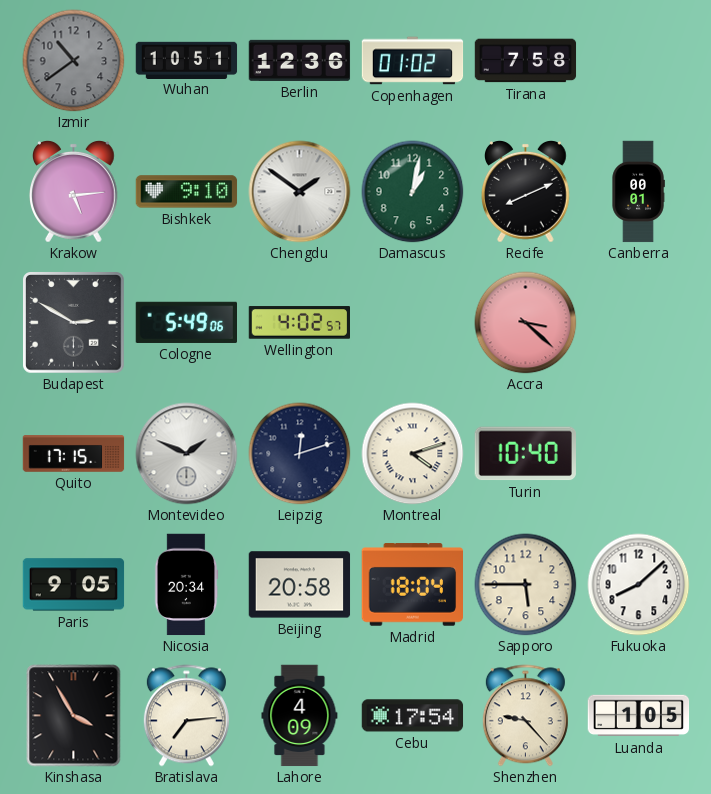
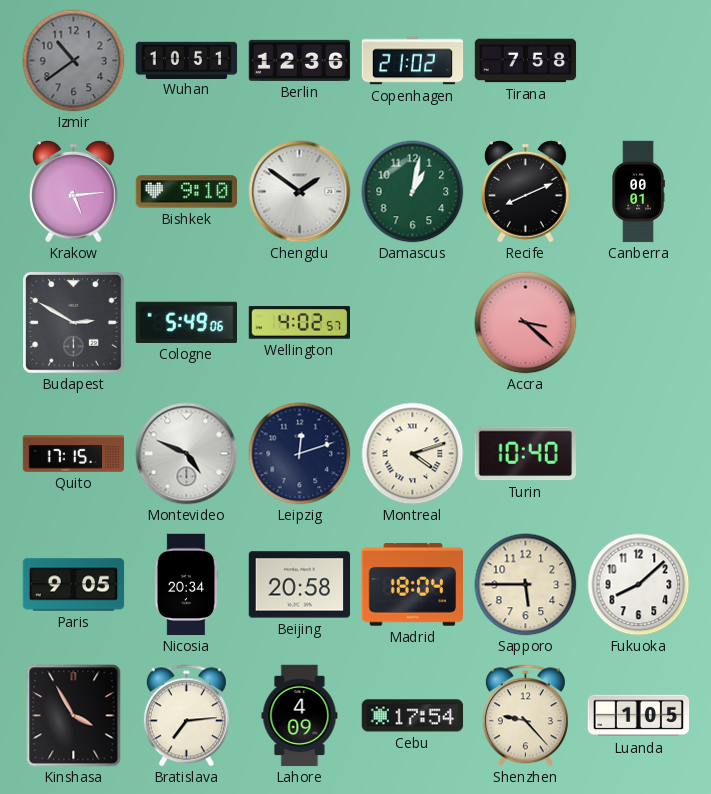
Copenhagen: 01:02 -> 21:02 (413, 61)
Montevideo: 1:49 -> 4:49 (187, 454)
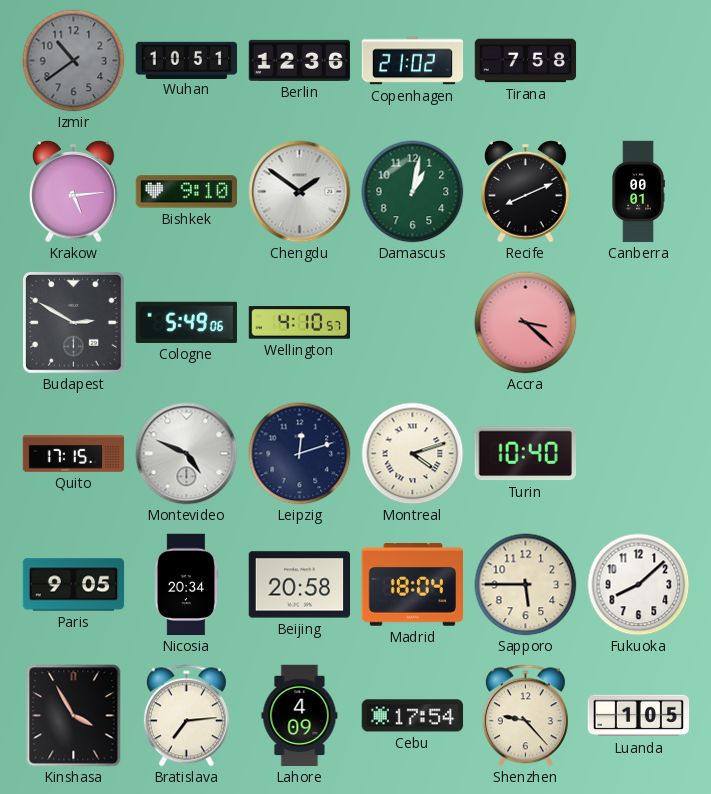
Wellington: 4:02 -> 4:10 (300, 323)
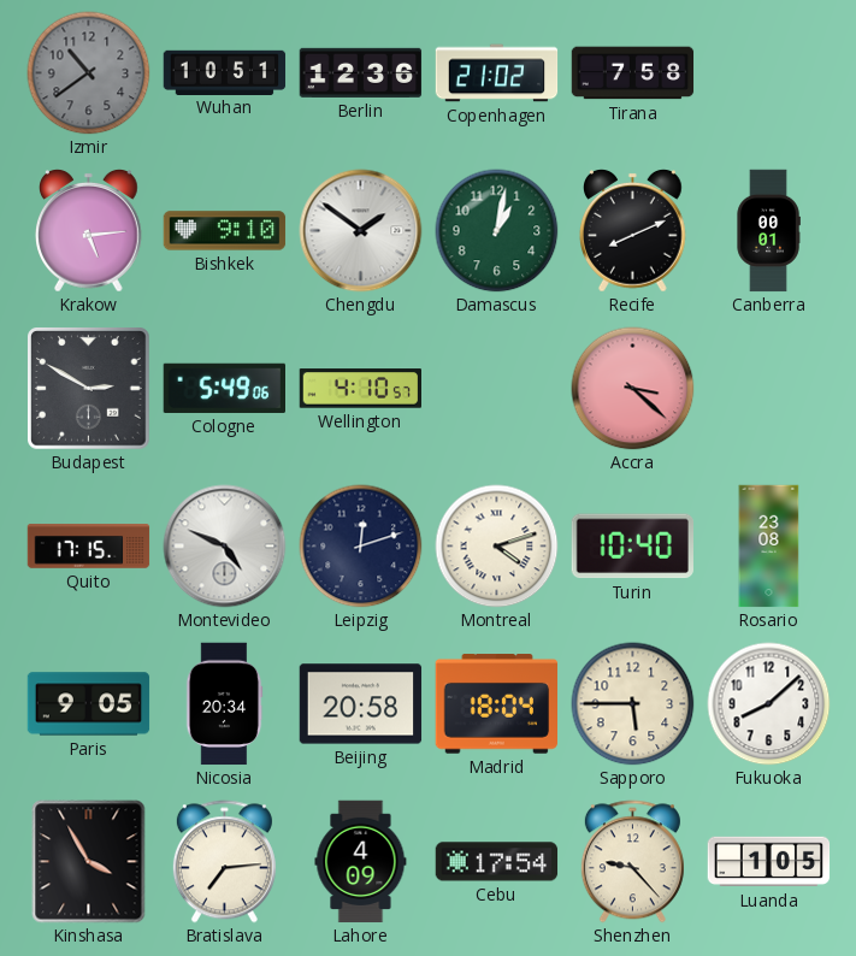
Rosario: none -> 23:08 (769, 547)
